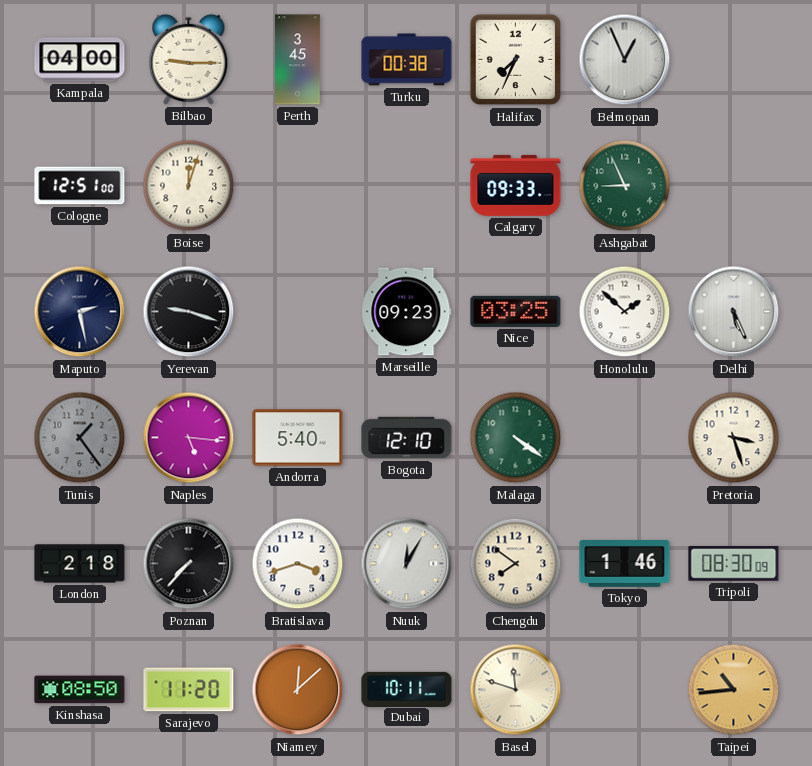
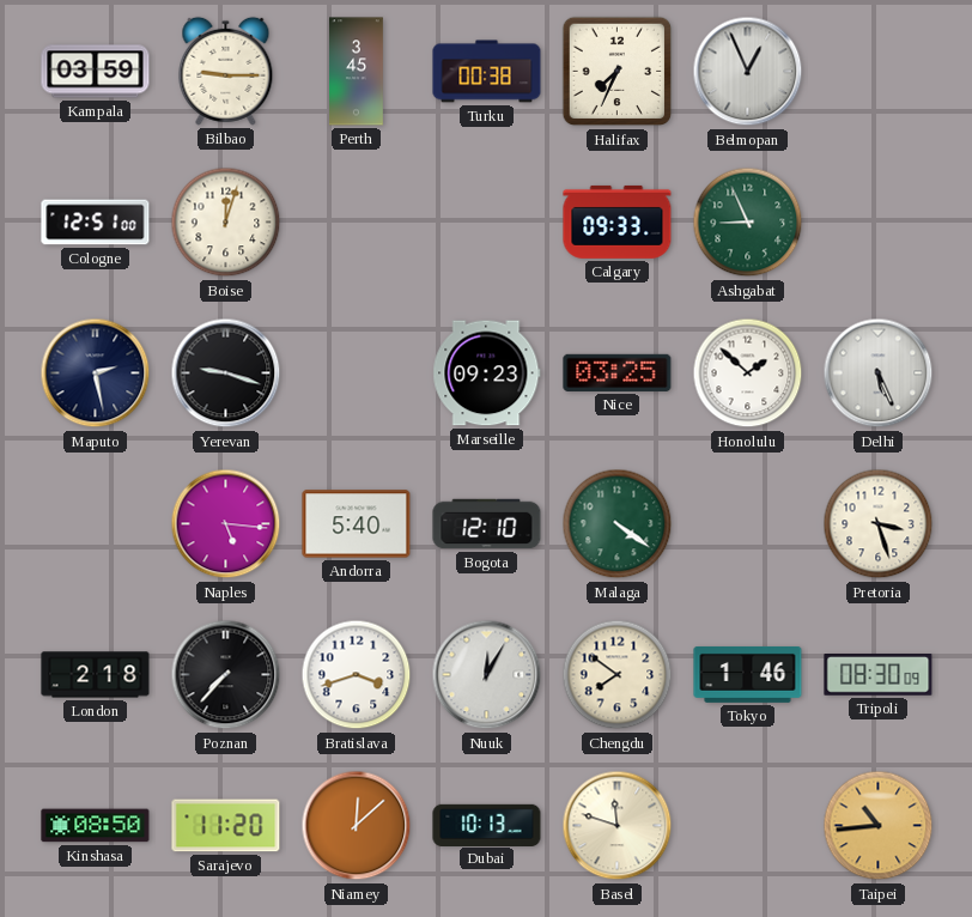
Kampala: 04:00 -> 03:59 (96, 72)
Tunis: 1:24 -> none (80, 438)
Dubai: 10:11 -> 10:13 (487, 825)
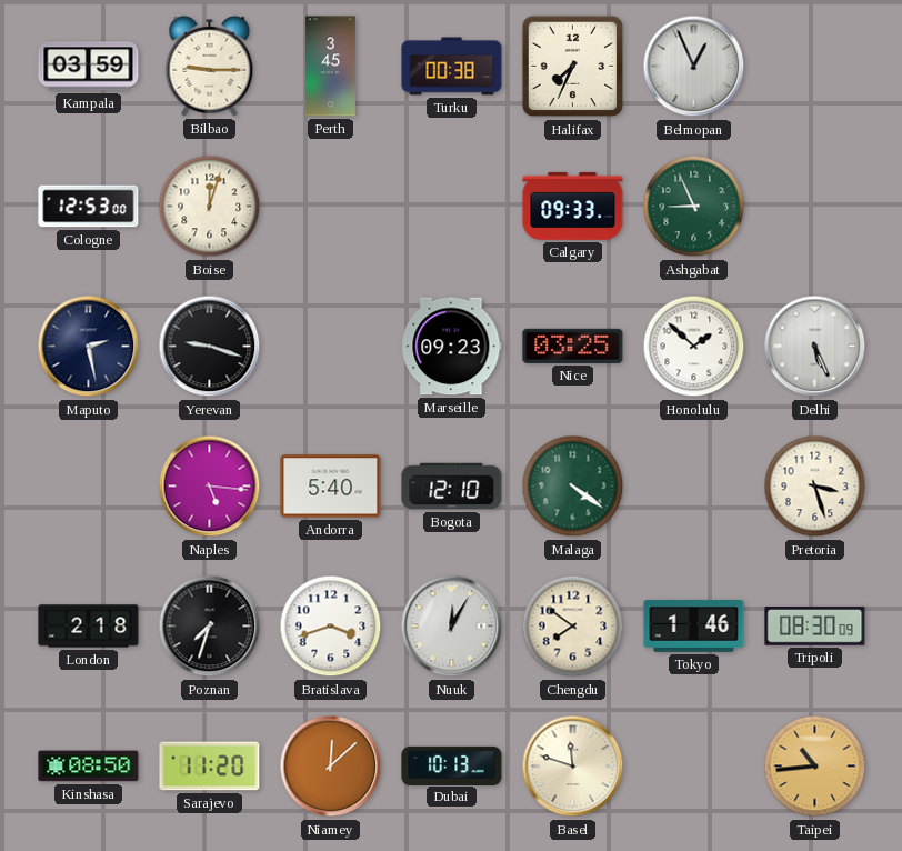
Cologne: 12:51 -> 12:53 (89, 207)
Poznan: 7:37 -> 7:33 (210, 627)
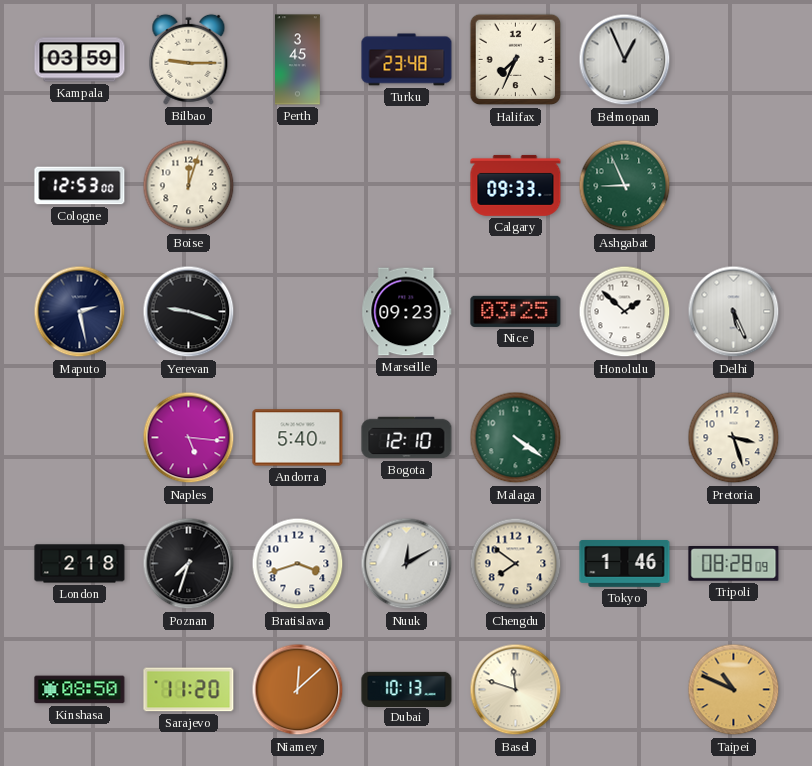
Turku: 00:38 -> 23:48 (407, 60)
Nuuk: 12:05 -> 12:10 (407, 564)
Tripoli: 08:30 -> 08:28 (734, 564)
Taipei: 10:44 -> 10:49 (734, 690)
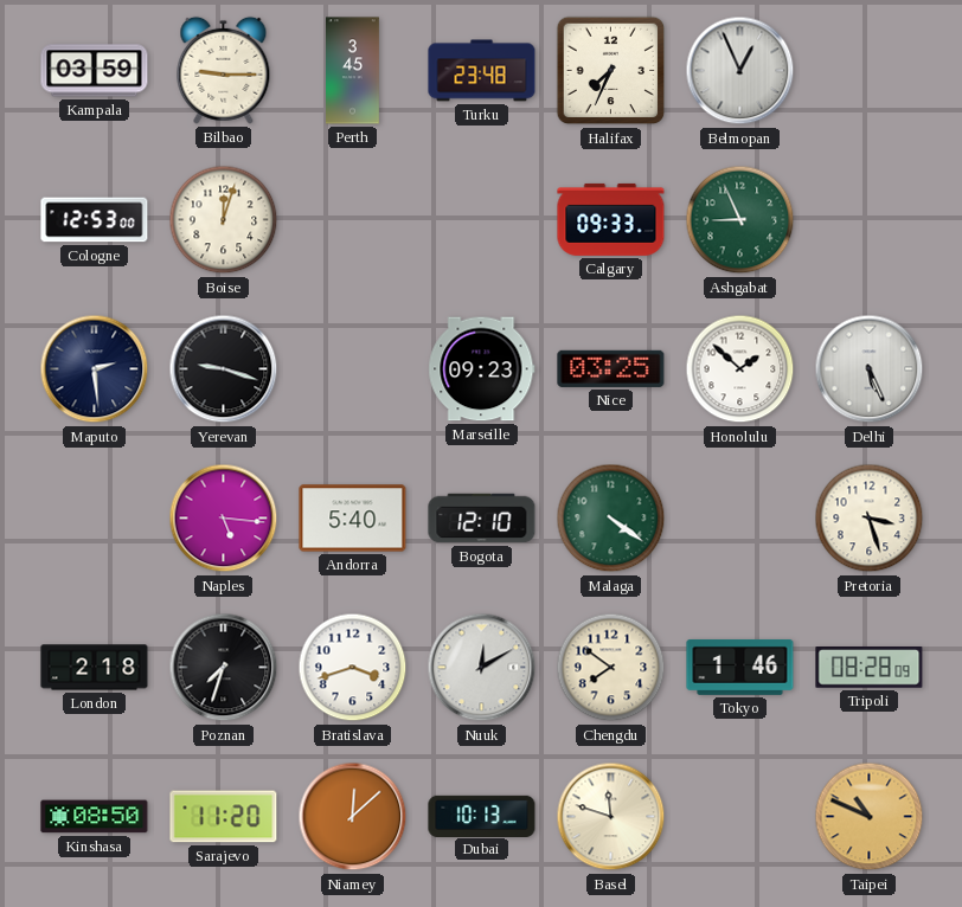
Maputo: 2:28 -> 2:29 (95, 369)
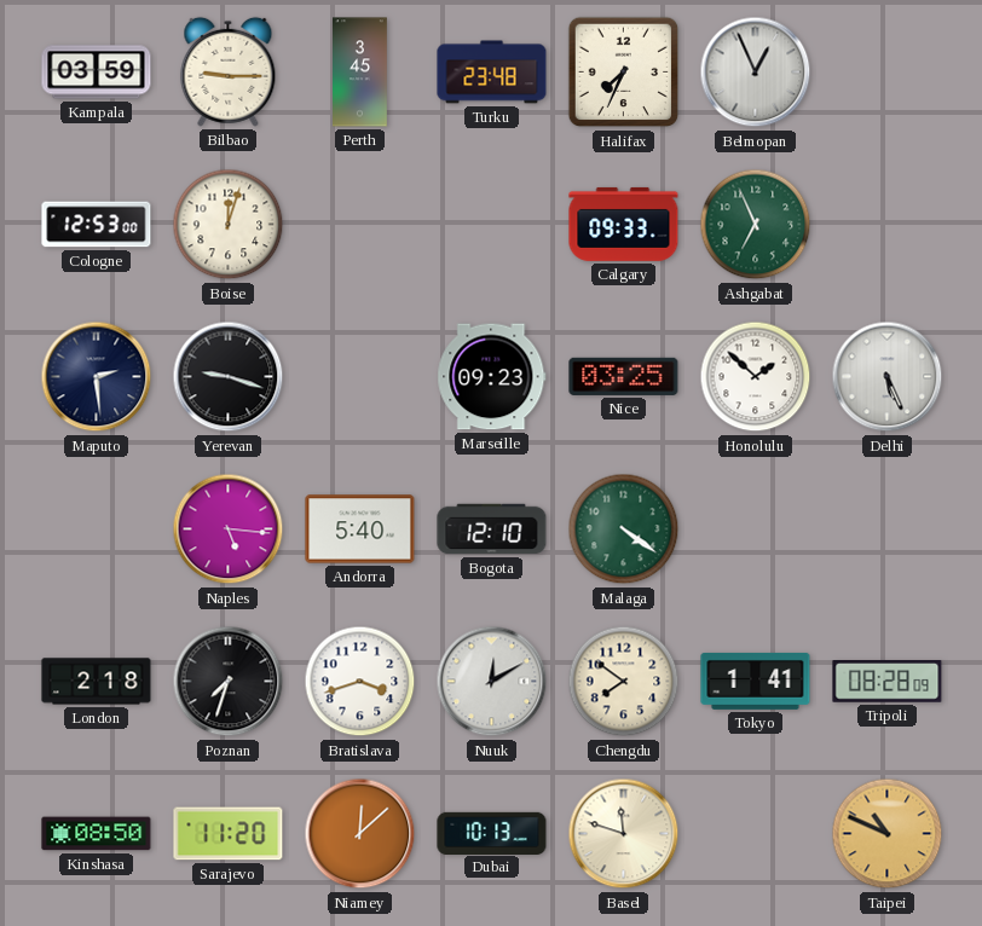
Ashgabat: 8:56 -> 6:56 (756, 225)
Pretoria: 3:27 -> none (870, 519)
Tokyo: 1:46 -> 1:41 (756, 681)
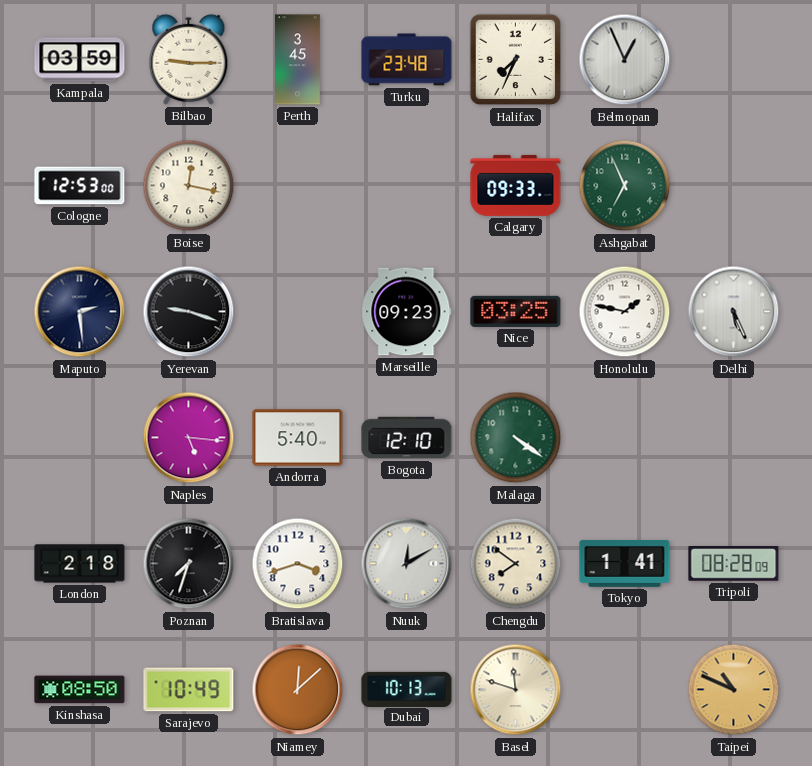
Boise: 12:03 -> 12:17 (189, 186)
Honolulu: 1:52 -> 1:47 (625, 312)
Sarajevo: 11:20 -> 10:49 (189, 690)
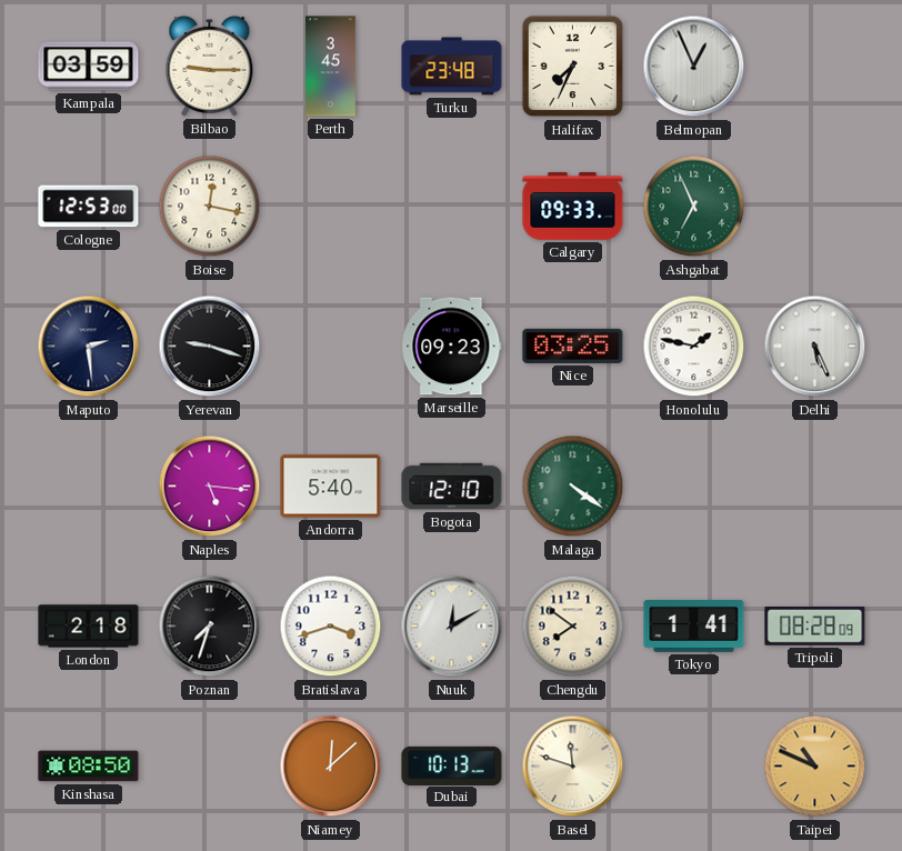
Sarajevo: 10:49 -> none (189, 690)
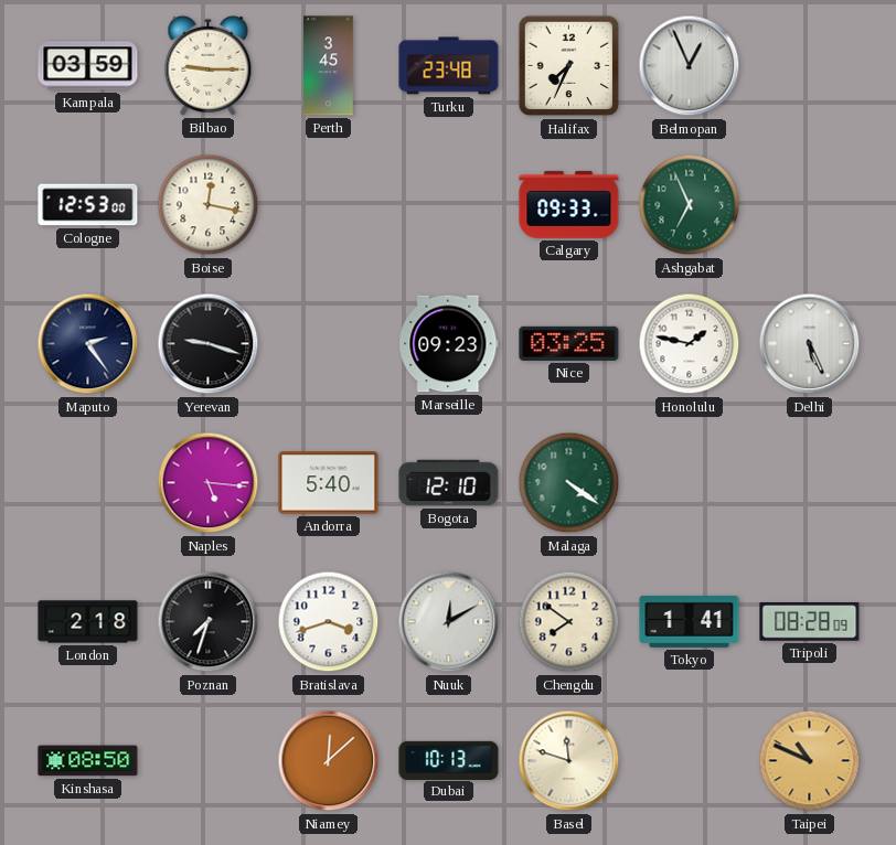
Maputo: 2:29 -> 2:24 (88, 344)
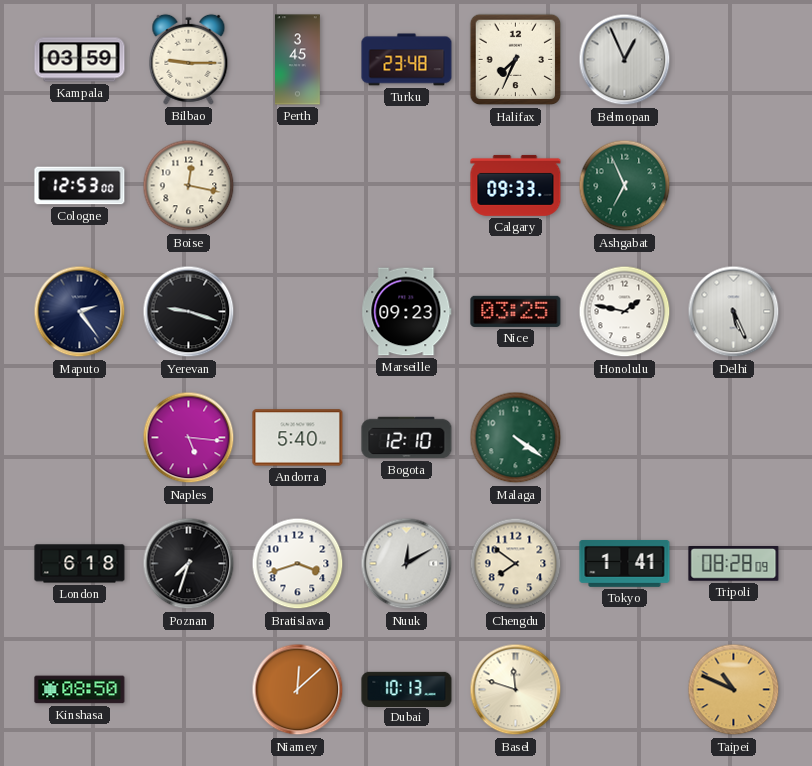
London: 2:18 -> 6:18 (80, 564)
